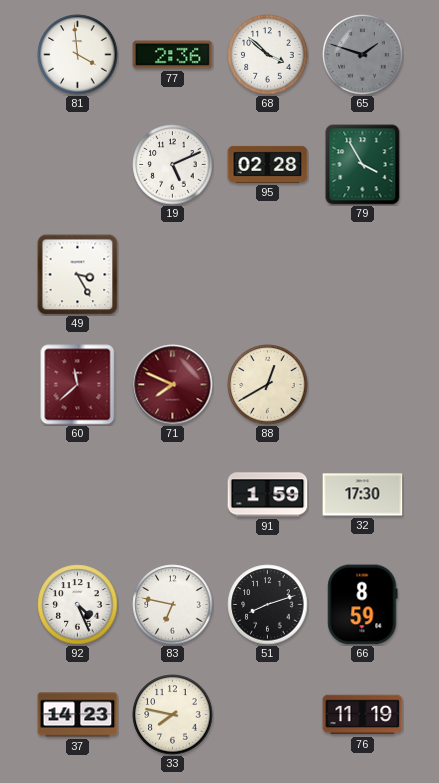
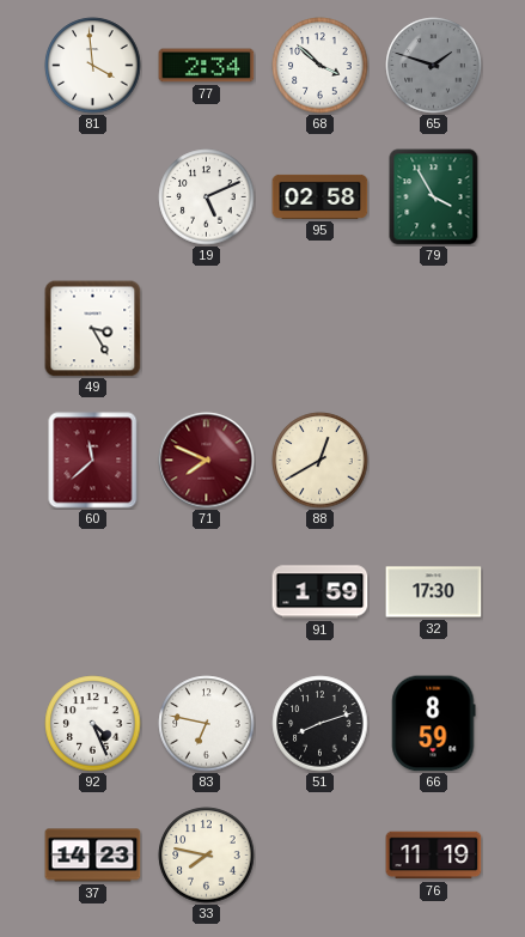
77: 2:36 -> 2:34 (207, 66)
95: 02:28 -> 02:58 (321, 196)
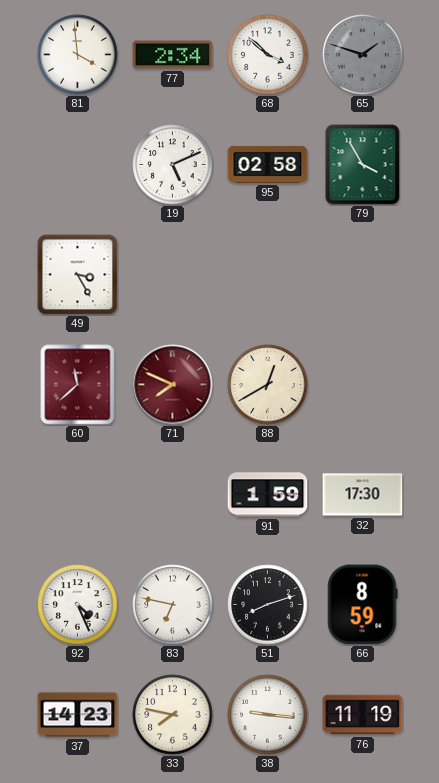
38: none -> 9:16 (268, 715)
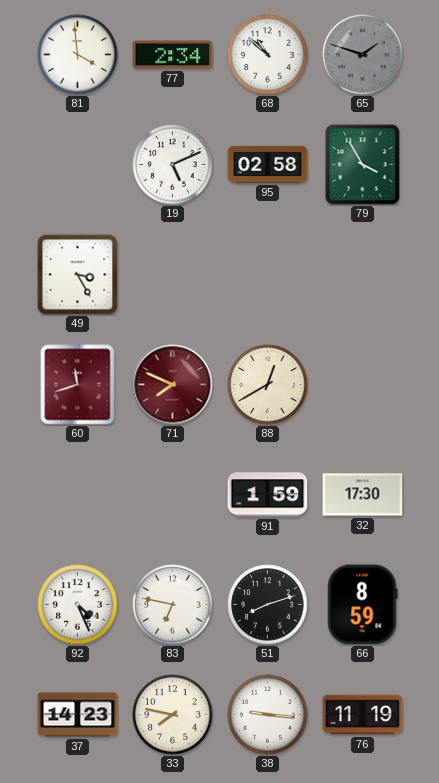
68: 3:52 -> 10:52 (268, 55)
60: 11:38 -> 11:42 (78, 385)
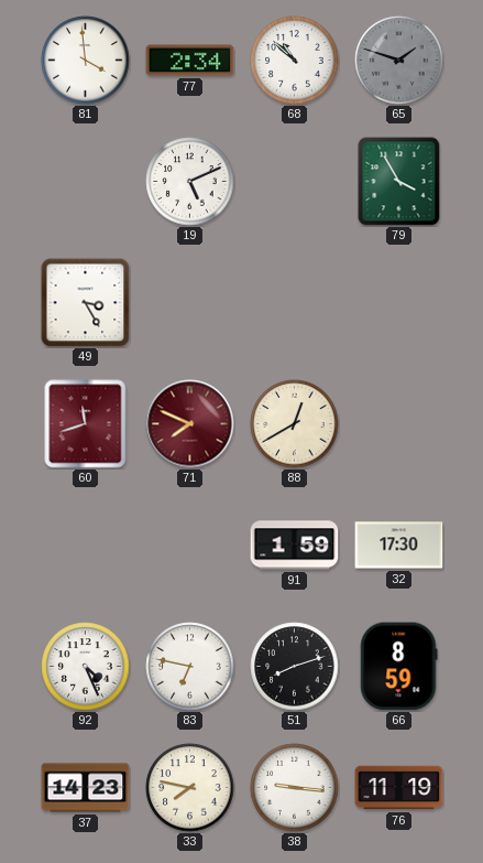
95: 02:58 -> none (268, 164)
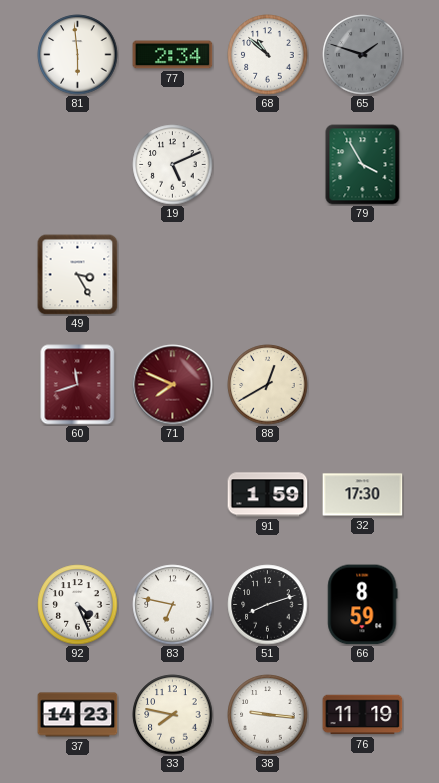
81: 3:59 -> 5:59 (78, 55)
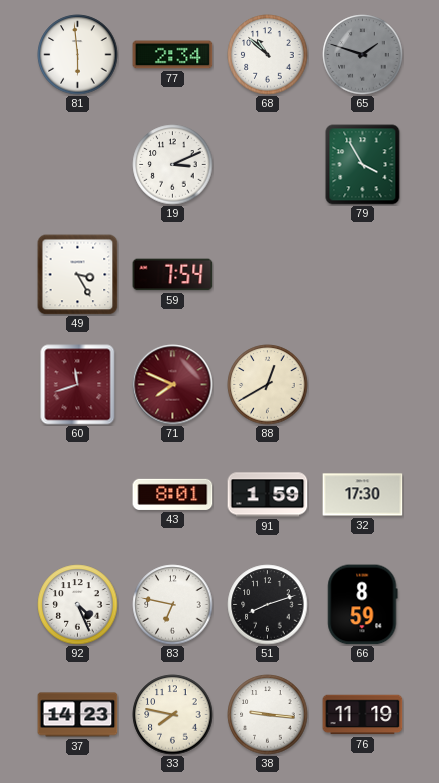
19: 5:11 -> 3:11 (173, 165)
59: none -> 7:54 (173, 275)
43: none -> 8:01 (173, 494)
